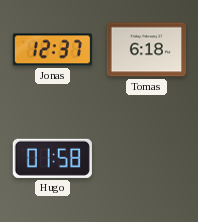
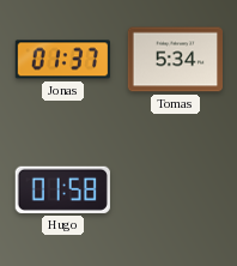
Jonas: 12:37 -> 01:37 (62, 60)
Tomas: 6:18 -> 5:34 (175, 60)
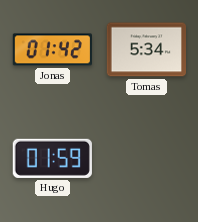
Jonas: 01:37 -> 01:42 (52, 50)
Hugo: 01:58 -> 01:59 (52, 158)
